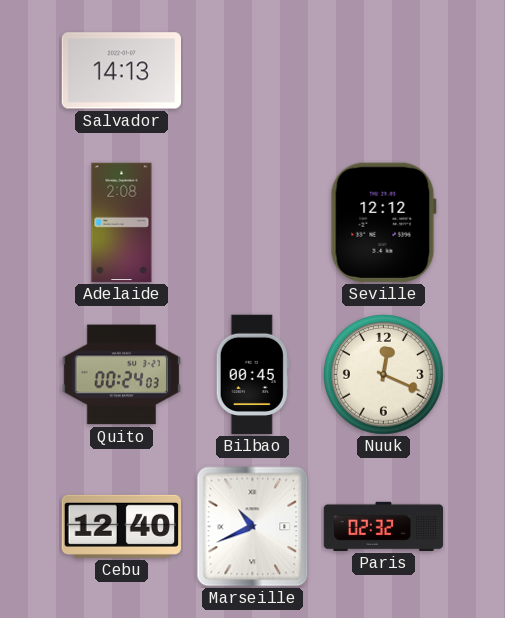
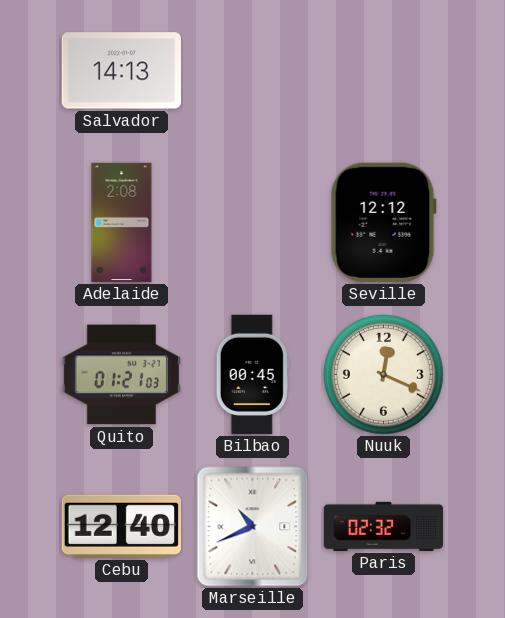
Quito: 00:24 -> 01:21 (121, 375)
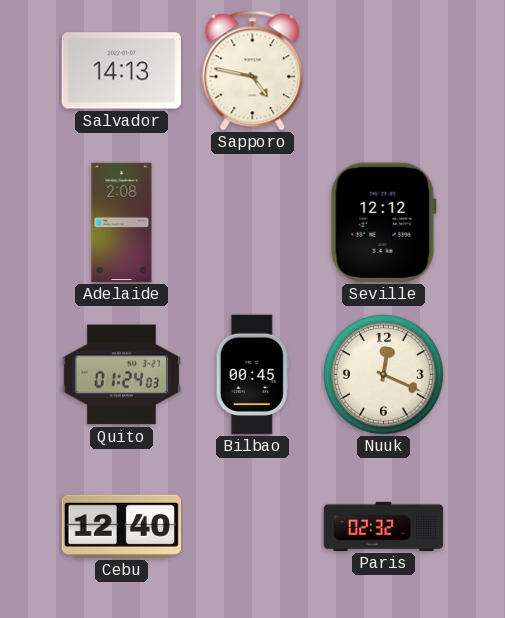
Sapporo: none -> 4:47 (253, 71)
Quito: 01:21 -> 01:24 (121, 375)
Marseille: 10:41 -> none (253, 527)
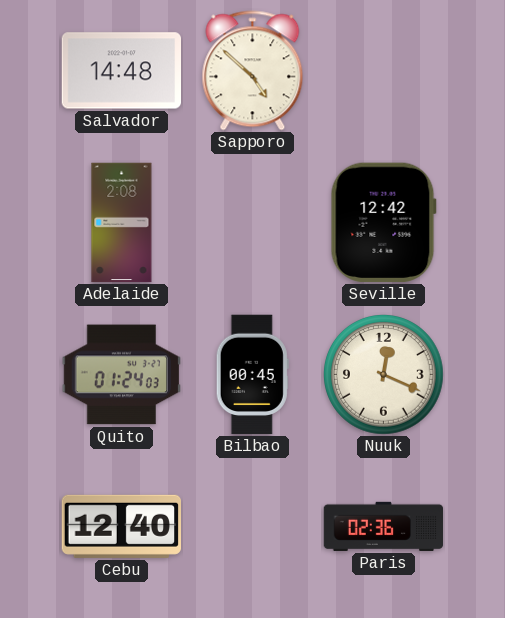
Salvador: 14:13 -> 14:48 (122, 71)
Sapporo: 4:47 -> 4:52 (253, 71)
Seville: 12:12 -> 12:42 (383, 222)
Paris: 02:32 -> 02:36 (384, 526)
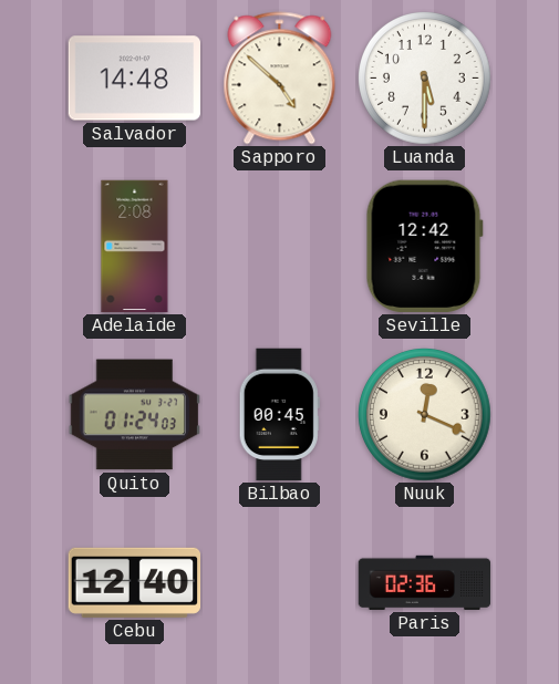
Luanda: none -> 5:30 (425, 79)
